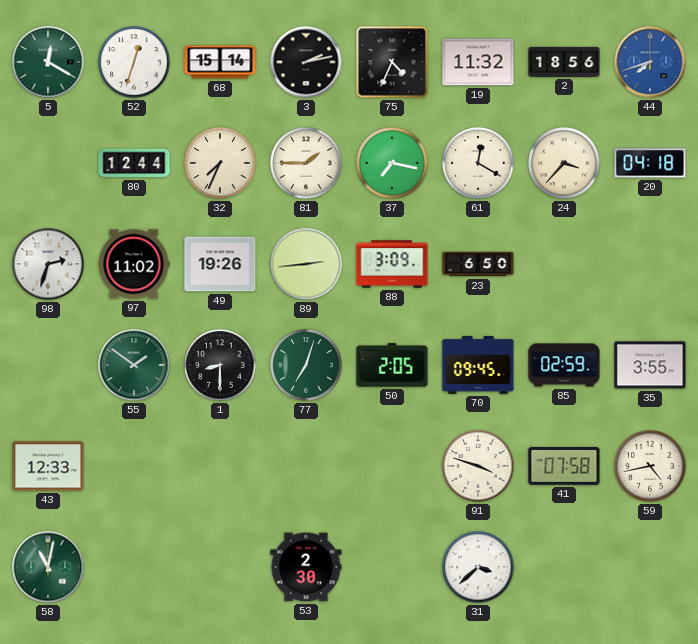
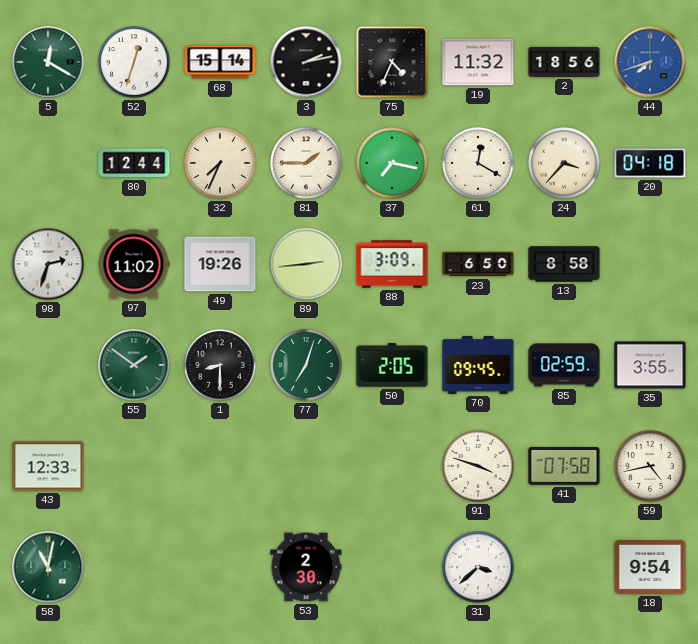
13: none -> 8:58 (564, 264)
18: none -> 9:54 (650, 567)
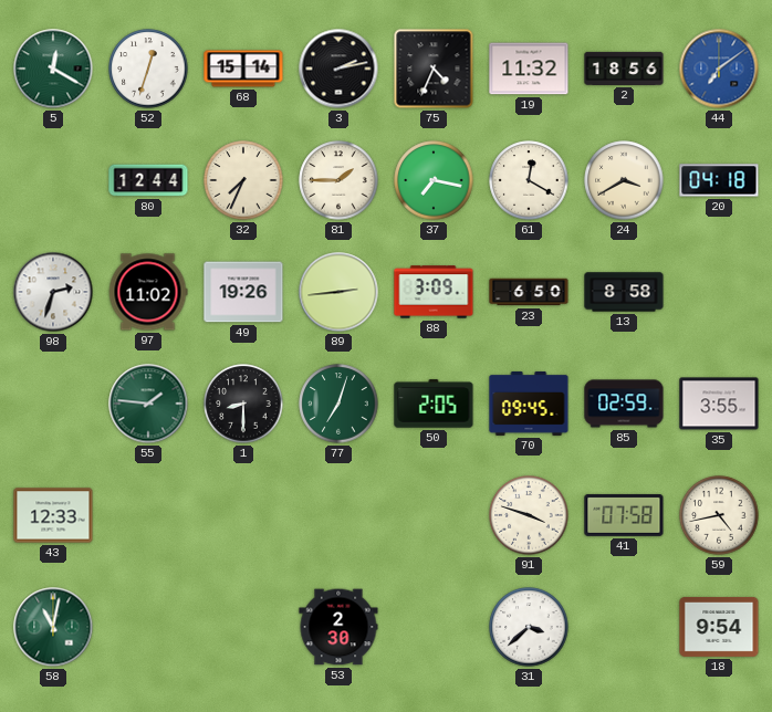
44: 7:42 -> 7:09 (719, 69)
24: 3:37 -> 3:40 (624, 180)
55: 1:51 -> 1:46 (148, 404)
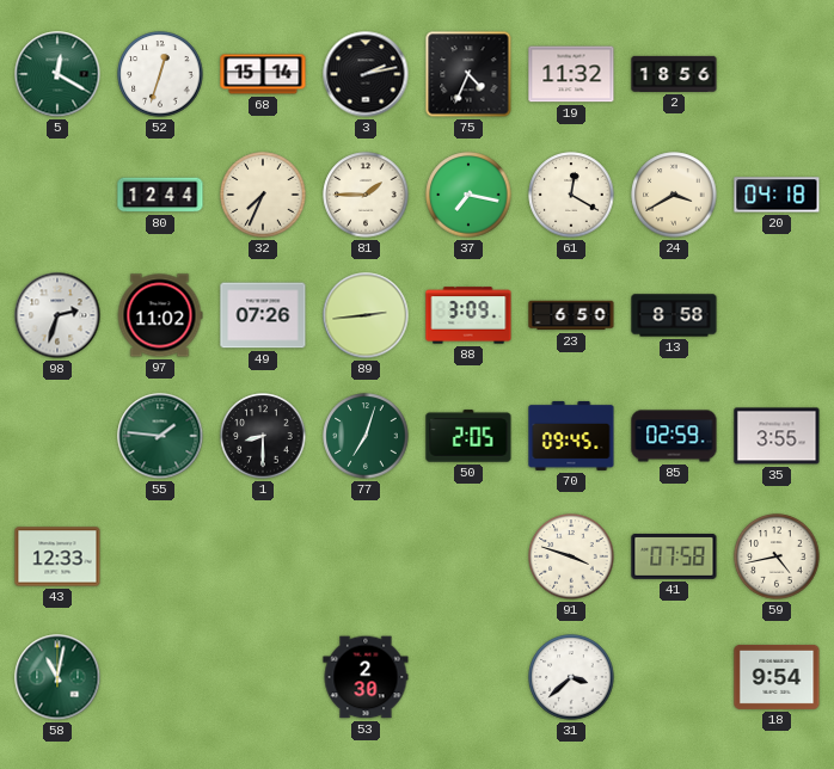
44: 7:09 -> none (719, 69)
49: 19:26 -> 07:26 (263, 315)
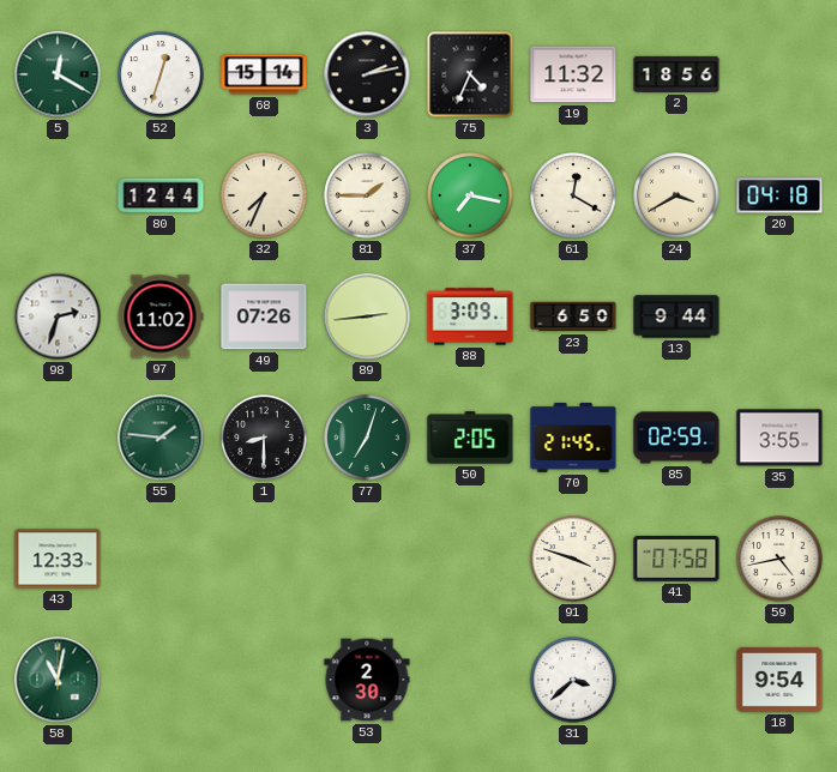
13: 8:58 -> 9:44 (676, 316)
70: 09:45 -> 21:45 (573, 438)
